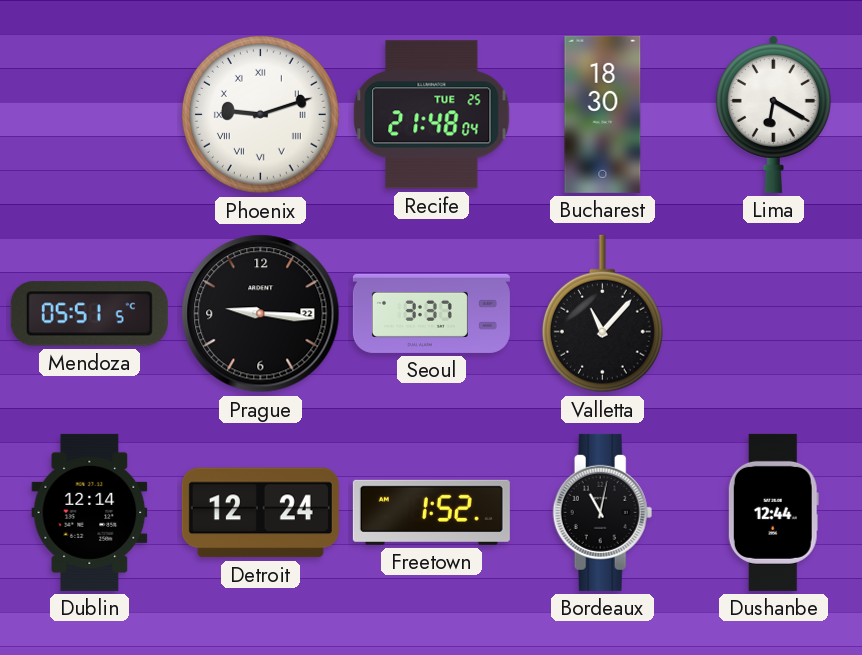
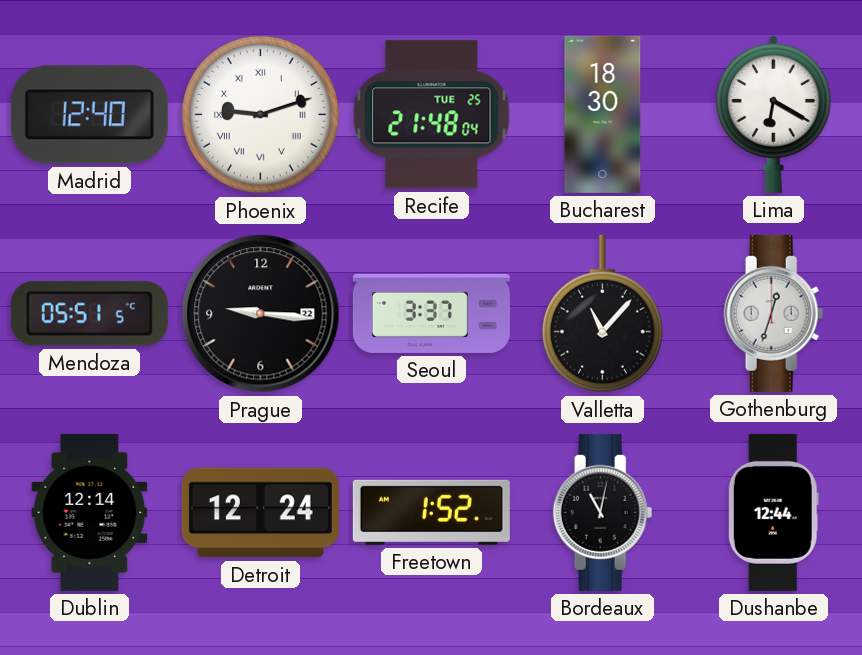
Madrid: none -> 12:40 (89, 115)
Gothenburg: none -> 12:33 (774, 313)
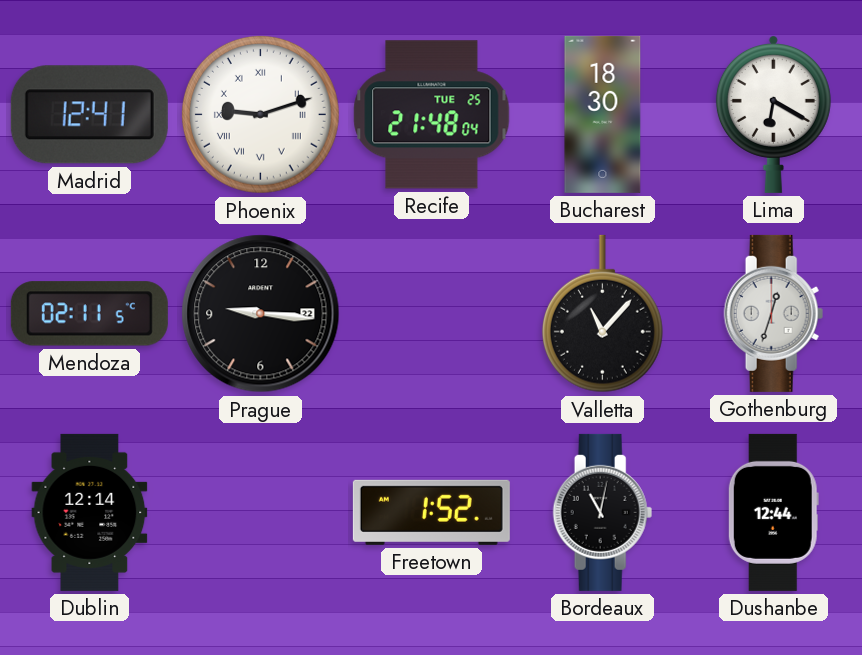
Madrid: 12:40 -> 12:41 (89, 115)
Mendoza: 05:51 -> 02:11 (89, 314)
Seoul: 3:37 -> none (431, 313)
Detroit: 12:24 -> none (260, 513)
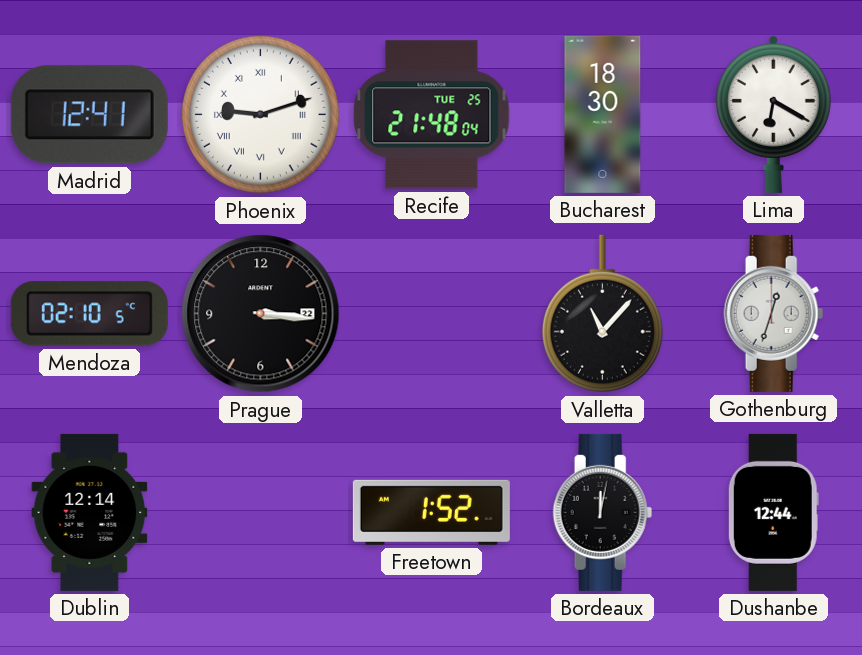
Mendoza: 02:11 -> 02:10 (89, 314)
Prague: 9:16 -> 3:16 (261, 314)
Bordeaux: 11:02 -> 12:02 (603, 512)
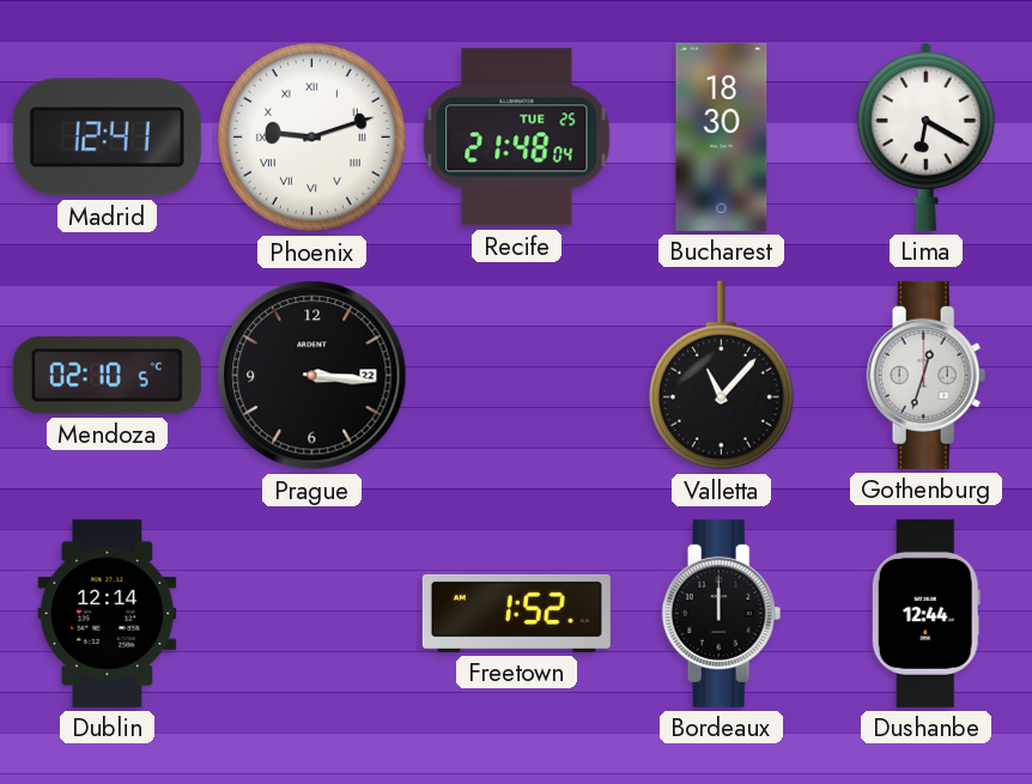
Bordeaux: 12:02 -> 12:00 (722, 613)
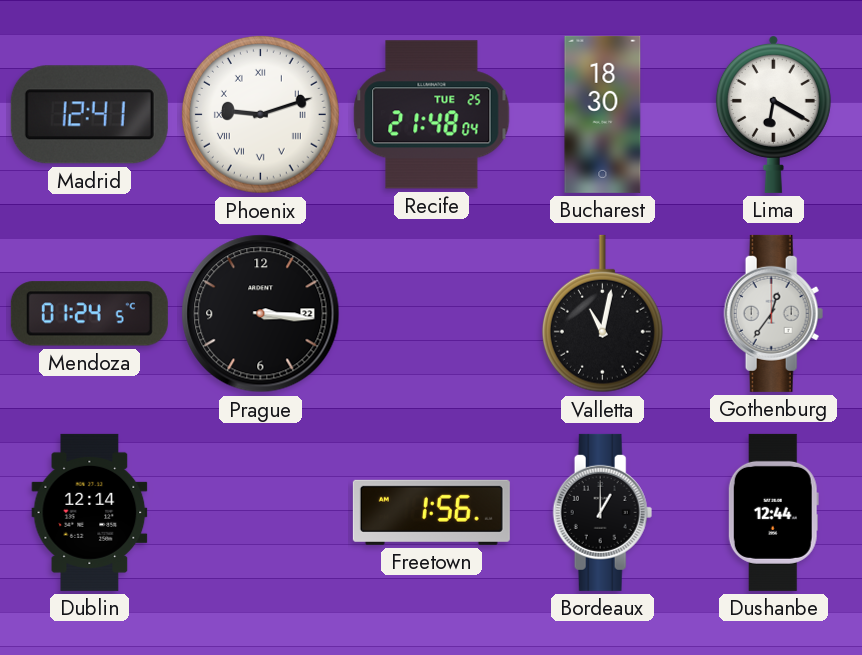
Mendoza: 02:10 -> 01:24 (89, 314)
Valletta: 11:07 -> 11:02 (602, 314)
Gothenburg: 12:33 -> 12:36 (774, 313)
Freetown: 1:52 -> 1:56 (431, 512)
Bordeaux: 12:00 -> 1:00 (603, 512)
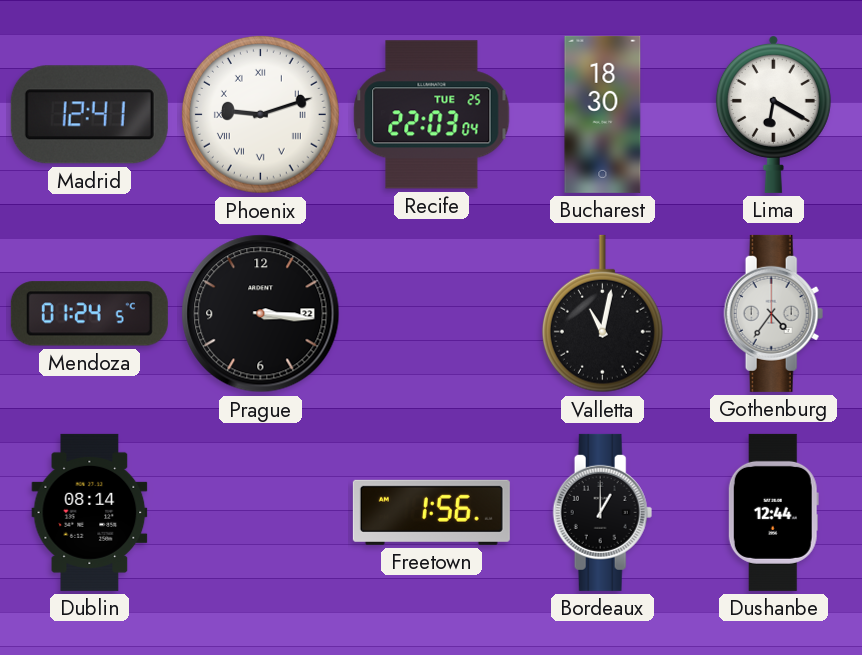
Recife: 21:48 -> 22:03 (432, 115)
Gothenburg: 12:36 -> 4:36 (774, 313)
Dublin: 12:14 -> 08:14 (90, 512)
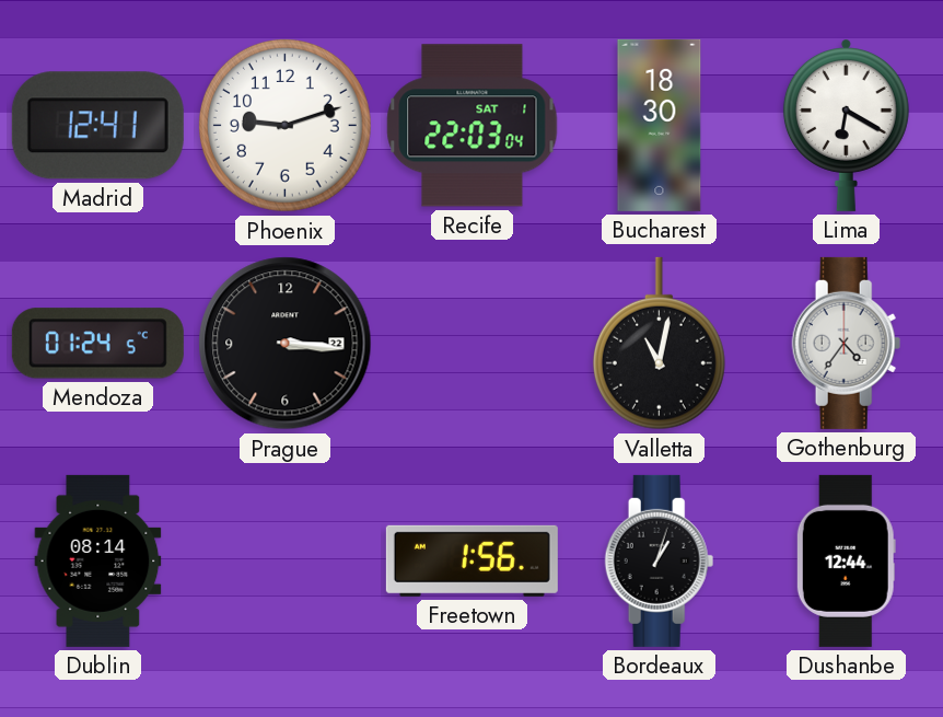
Phoenix numerals: Roman -> Arabic (284, 125)
Recife date: TUE 25 -> SAT 1 (473, 126)
Bordeaux: 1:00 -> 1:03 (660, 560)
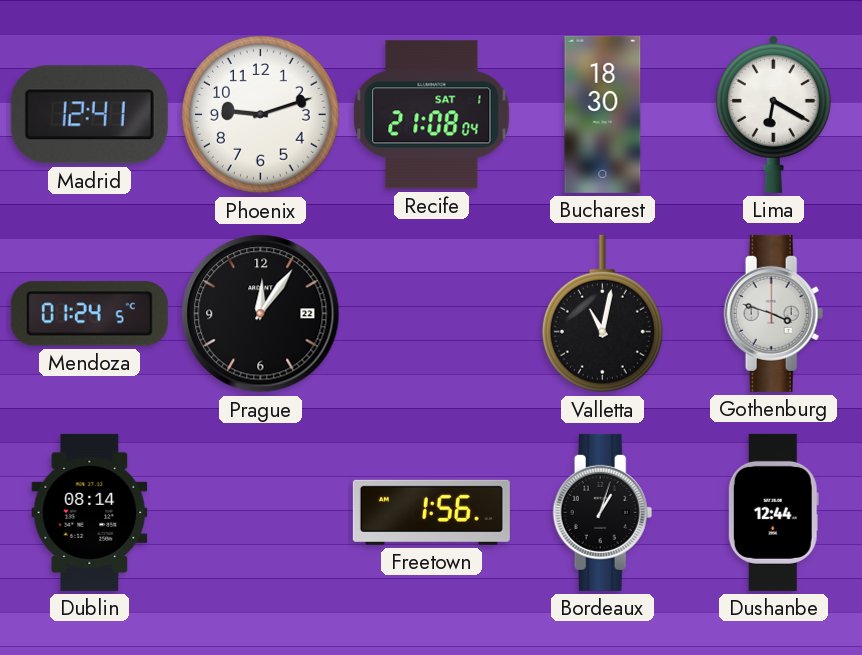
Recife: 22:03 -> 21:08 (432, 115)
Prague: 3:16 -> 12:06 (261, 314)
Gothenburg: 4:36 -> 3:48 (774, 313)
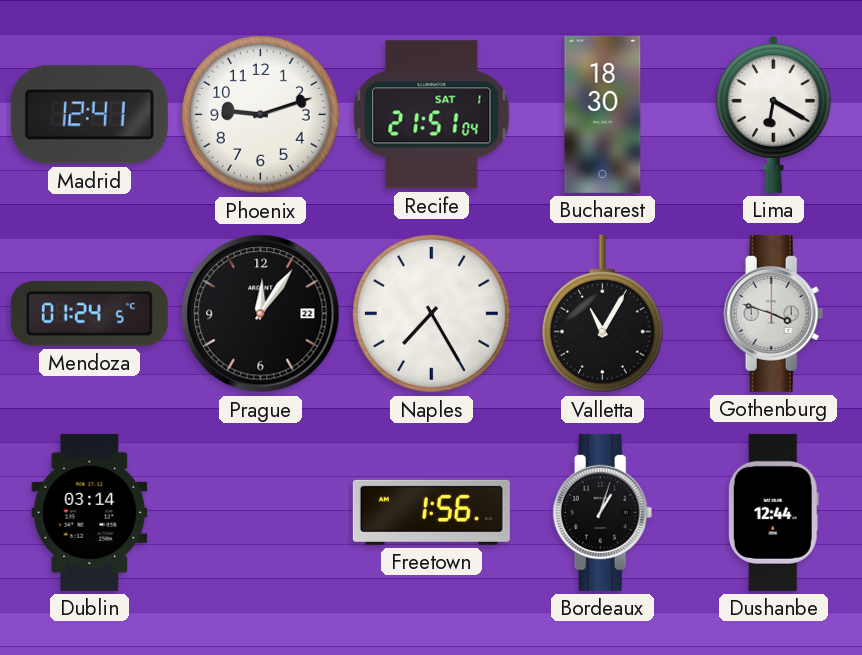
Recife: 21:08 -> 21:51 (432, 115)
Naples: none -> 7:25 (431, 313)
Valletta: 11:02 -> 11:05 (602, 314)
Dublin: 08:14 -> 03:14 (90, 512)
